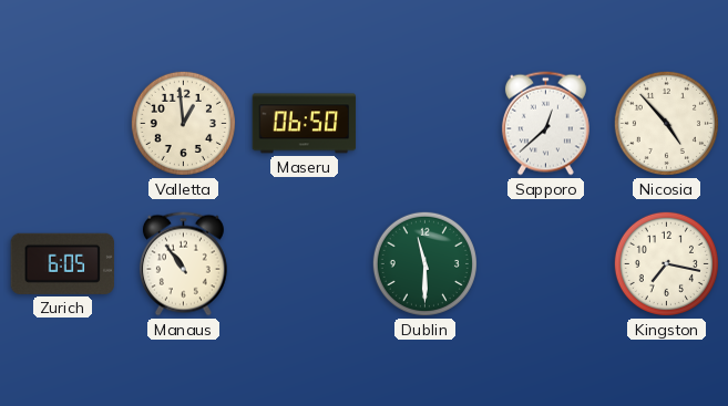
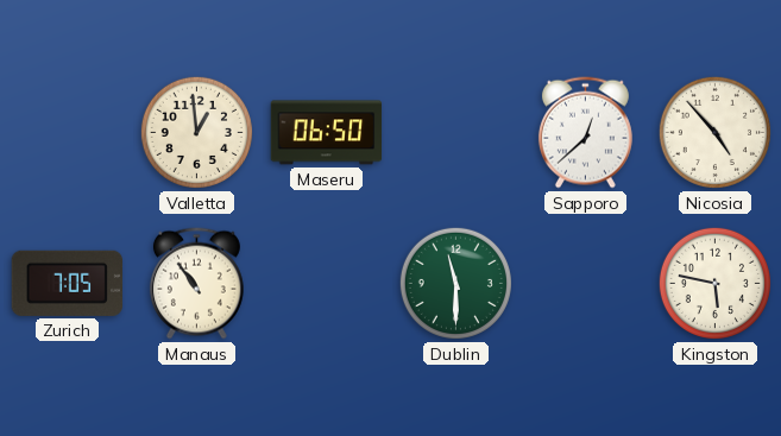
Zurich: 6:05 -> 7:05 (67, 283)
Kingston: 7:17 -> 5:47 (714, 283)
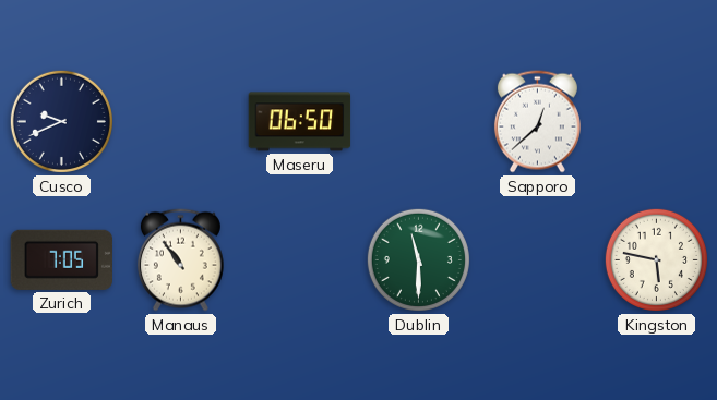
Cusco: none -> 9:41 (61, 121)
Valletta: 12:59 -> none (196, 132)
Nicosia: 4:53 -> none (714, 132)
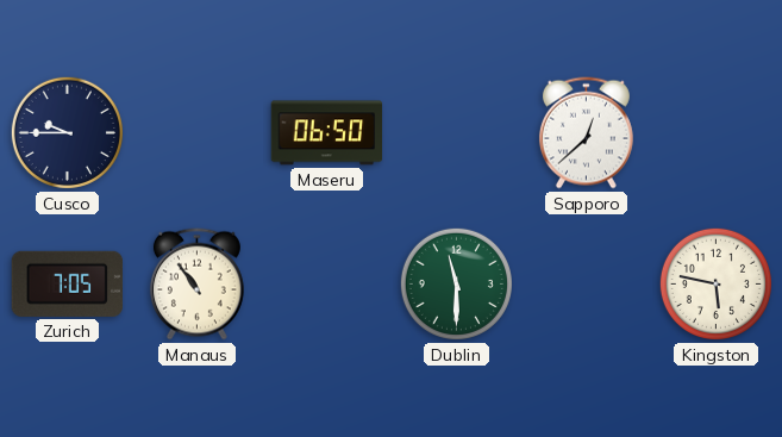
Cusco: 9:41 -> 9:45 (67, 132)
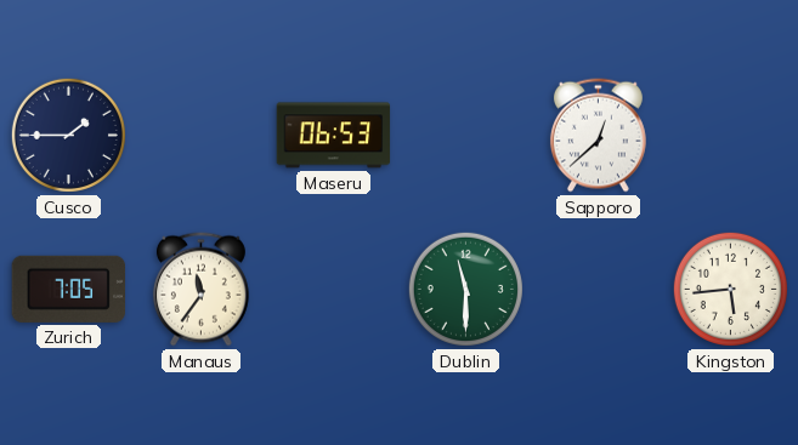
Cusco: 9:45 -> 1:45 (68, 135)
Maseru: 06:50 -> 06:53 (334, 136)
Manaus: 10:54 -> 11:36 (200, 290)
Kingston: 5:47 -> 5:44 (730, 289)
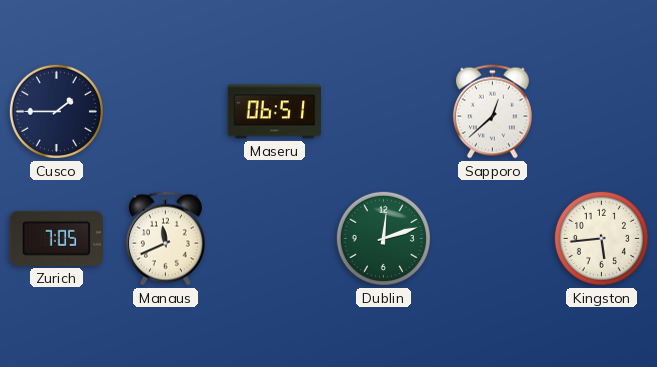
Maseru: 06:53 -> 06:51 (275, 112)
Manaus: 11:36 -> 11:41 (165, 239)
Dublin: 11:30 -> 12:12 (383, 238)
